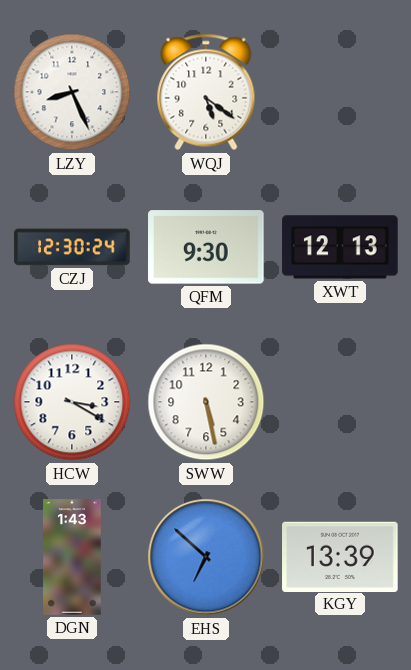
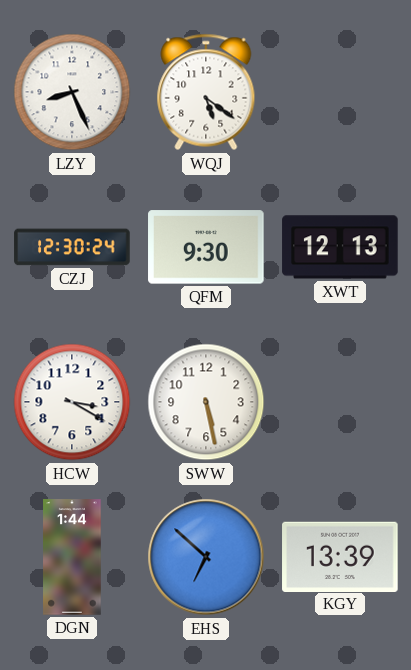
DGN: 1:43 -> 1:44 (72, 557)
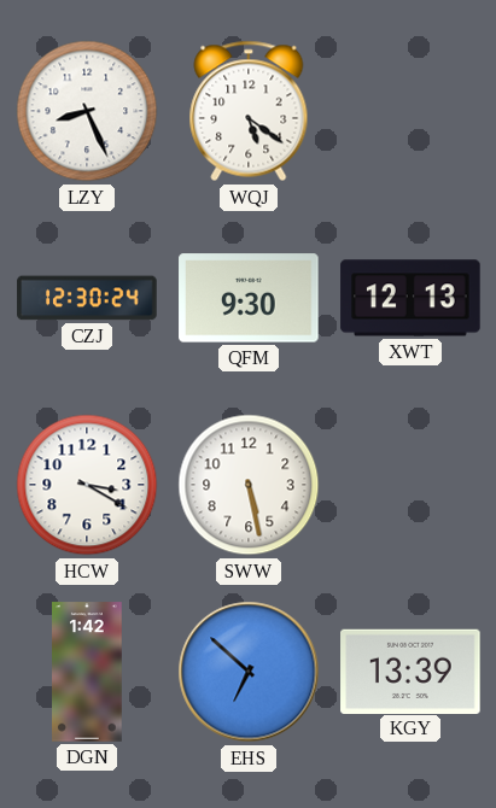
DGN: 1:44 -> 1:42 (87, 672)
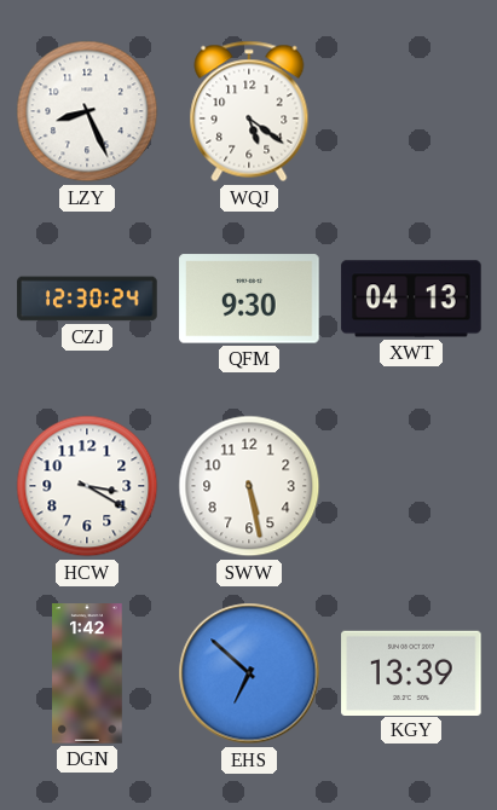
XWT: 12:13 -> 04:13 (411, 299)
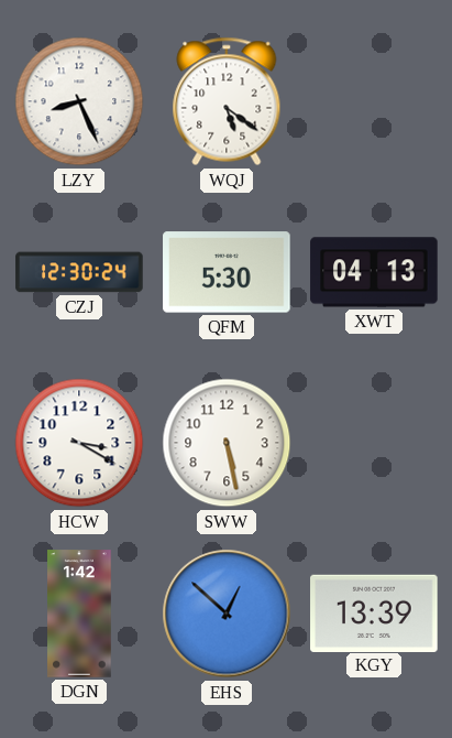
QFM: 9:30 -> 5:30 (227, 272)
EHS: 6:52 -> 12:52 (227, 614)
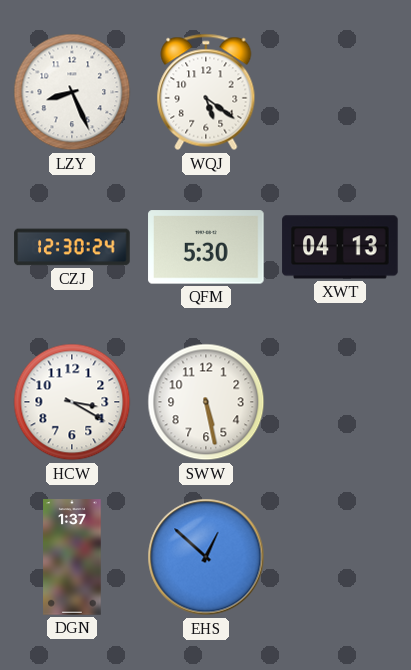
DGN: 1:42 -> 1:37 (72, 557)
KGY: 13:39 -> none (374, 612)
